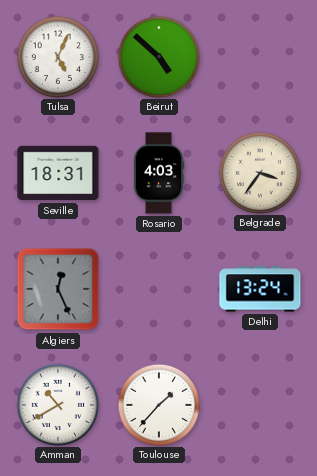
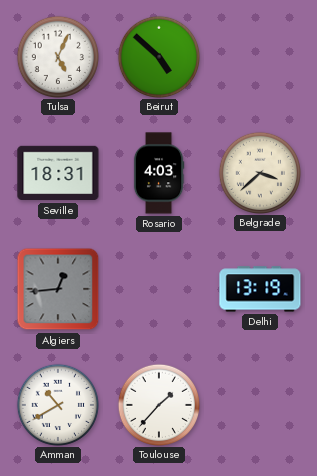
Belgrade: 3:36 -> 3:38 (259, 172)
Algiers: 12:26 -> 12:44 (58, 289)
Delhi: 13:24 -> 13:19 (260, 289)
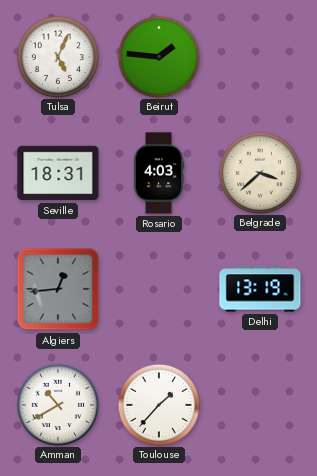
Beirut: 4:52 -> 1:46 (158, 56)
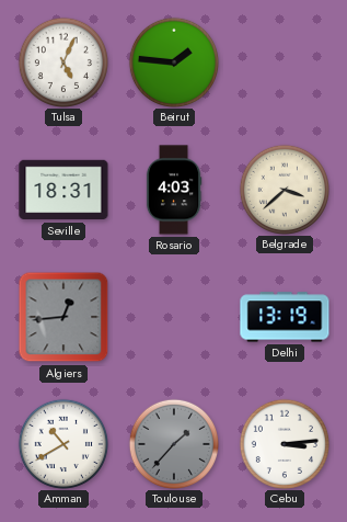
Toulouse dial: white -> grey (173, 443)
Cebu: none -> 3:14 (284, 443)
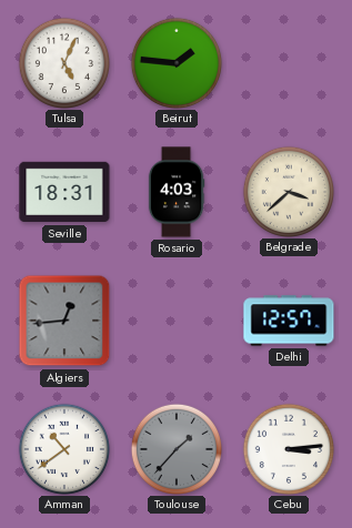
Delhi: 13:19 -> 12:57 (289, 321)
Amman: 10:40 -> 10:39 (63, 448)
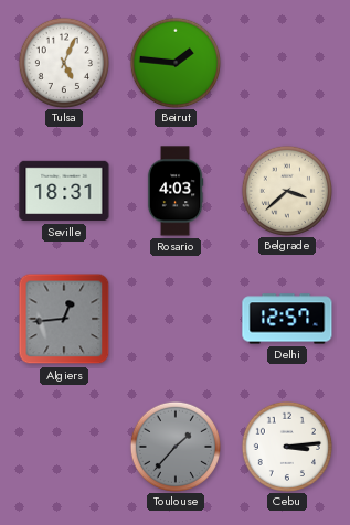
Amman: 10:39 -> none (63, 448)
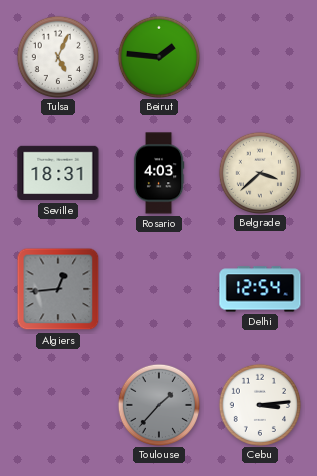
Delhi: 12:57 -> 12:54 (260, 289)
